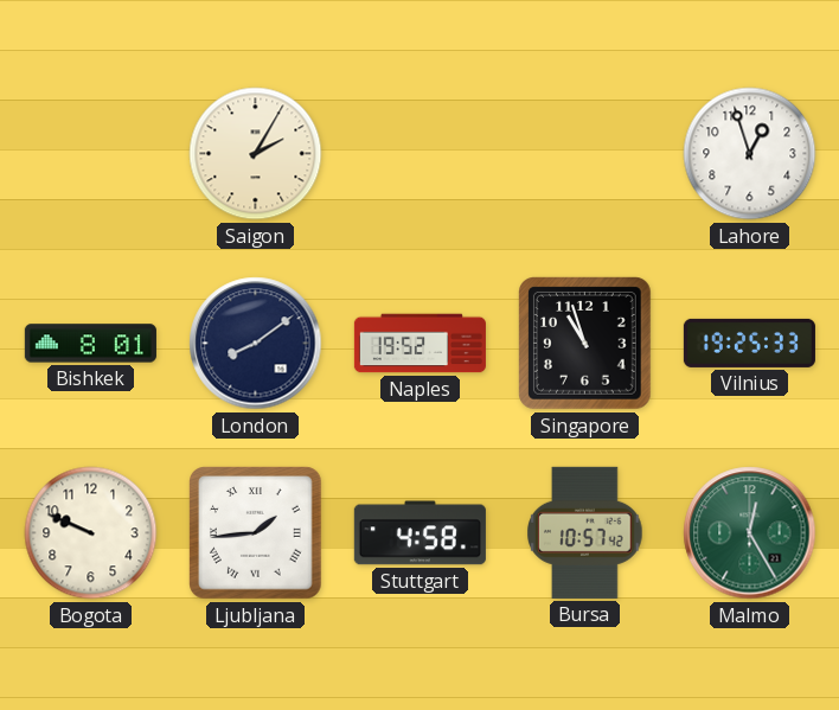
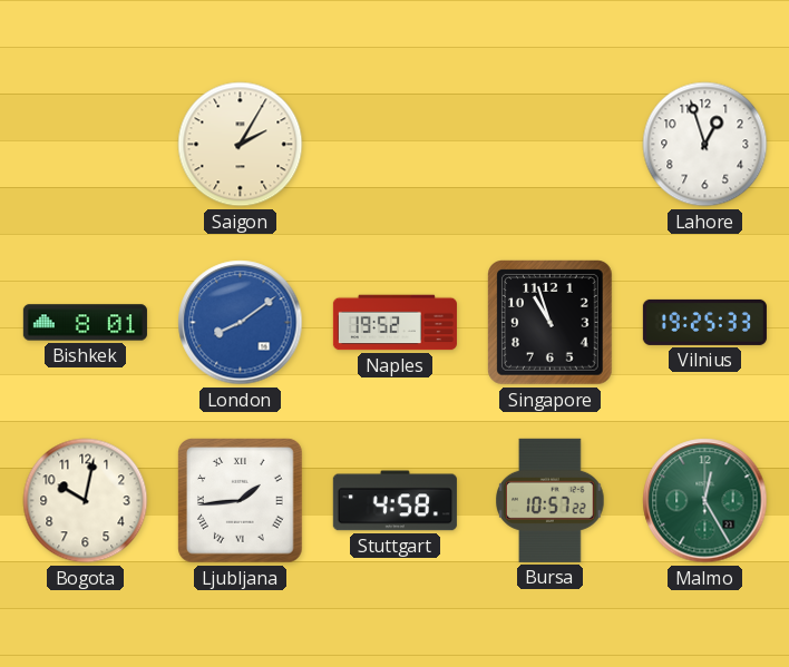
London dial: navy -> blue (241, 323)
Bogota: 9:49 -> 10:02 (86, 501)
Bursa: 10:57:42 -> 10:57:22 (551, 500)
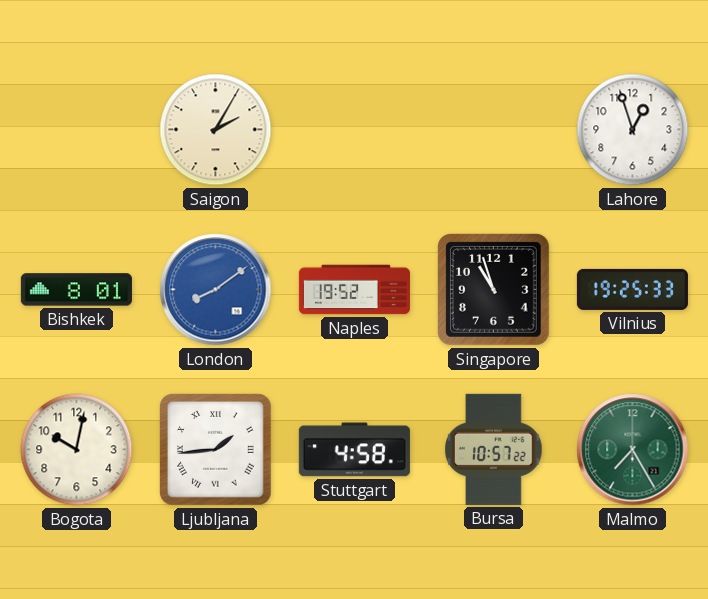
Malmo: 12:25 -> 7:25 (633, 450)
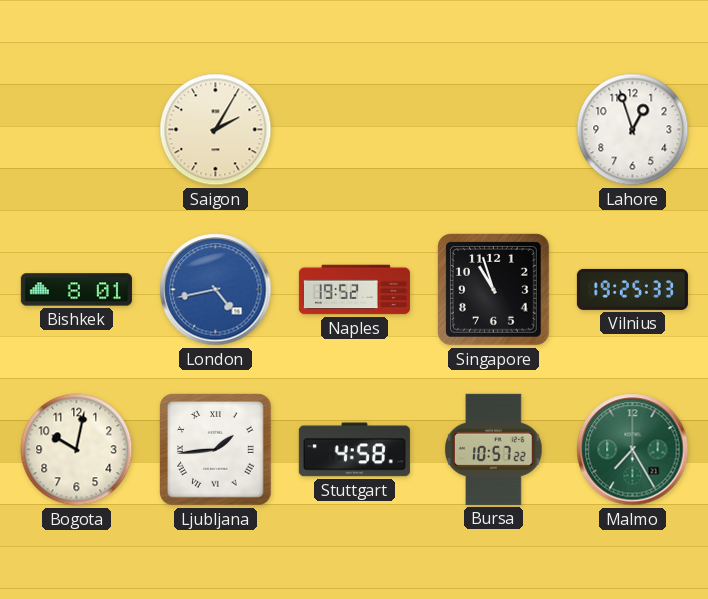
London: 8:09 -> 4:43 (216, 290)
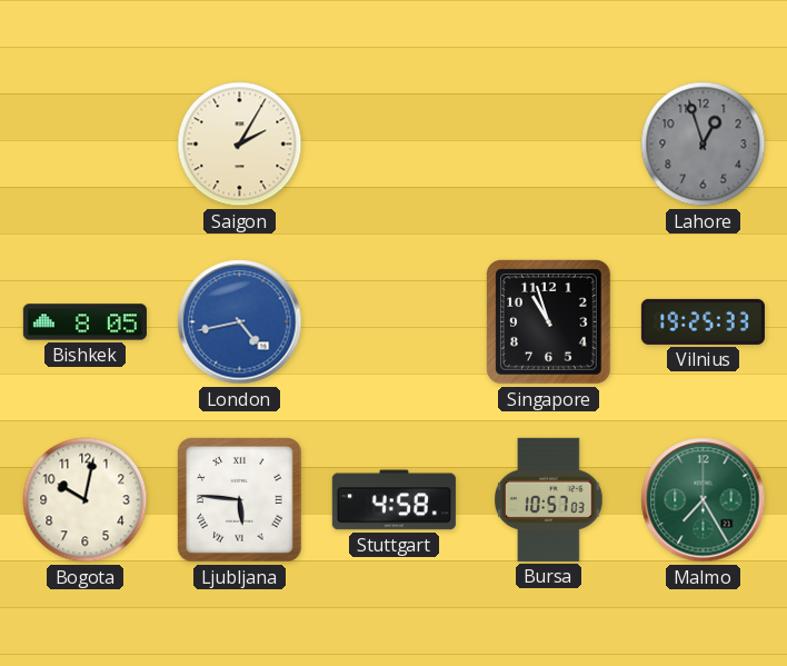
Lahore dial: white -> grey (704, 145)
Bishkek: 8:01 -> 8:05 (84, 322)
Naples: 19:52 -> none (354, 290)
Ljubljana: 1:44 -> 5:46 (240, 500)
Bursa: 10:57:22 -> 10:57:03 (549, 499)
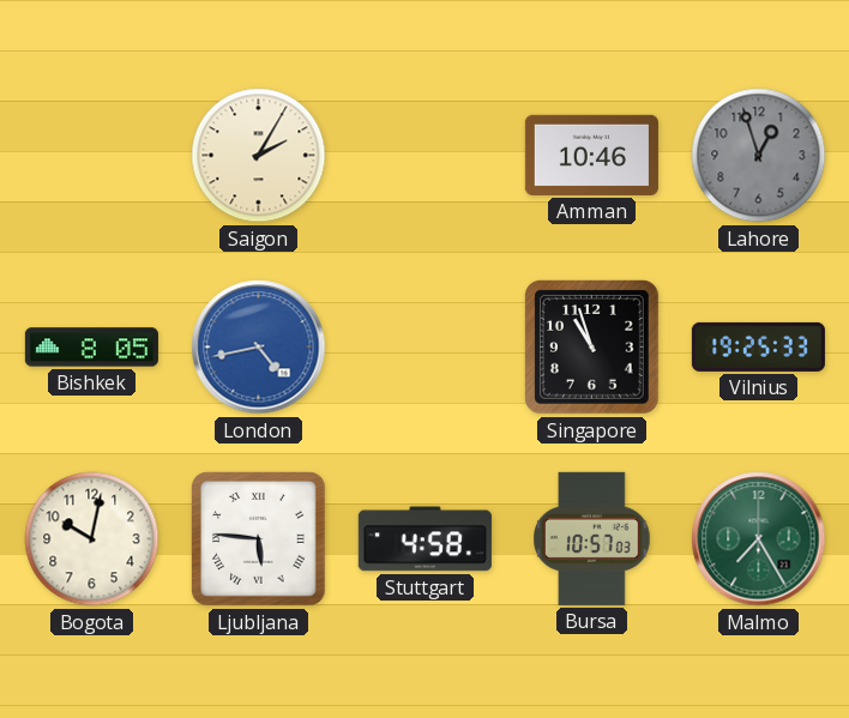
Amman: none -> 10:46 (591, 155)
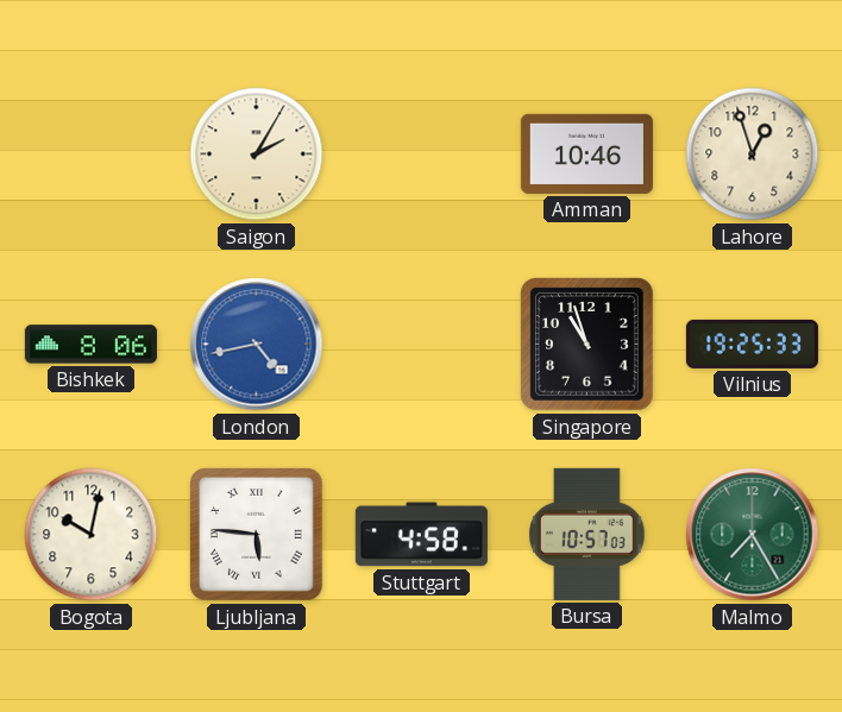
Lahore dial: grey -> cream (753, 155)
Bishkek: 8:05 -> 8:06 (90, 345)
